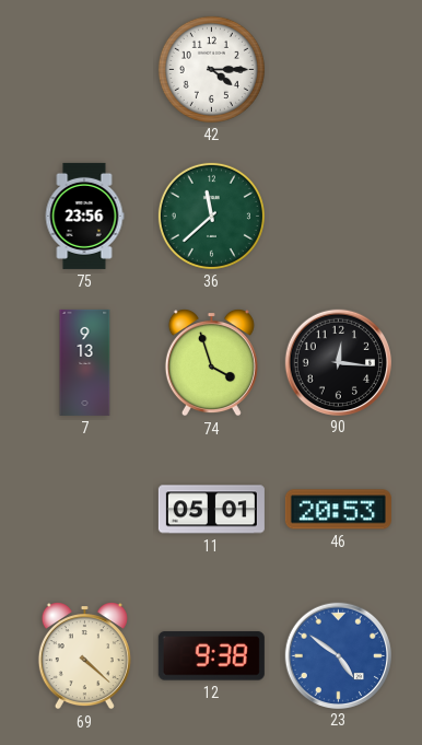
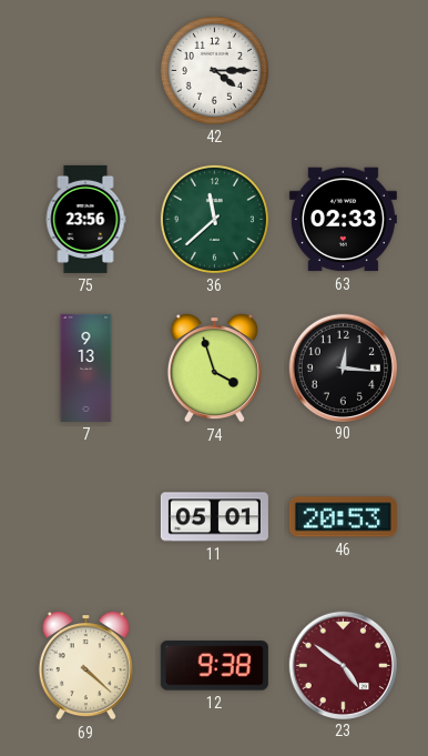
63: none -> 02:33 (343, 220)
23 dial: blue -> burgundy (343, 665)
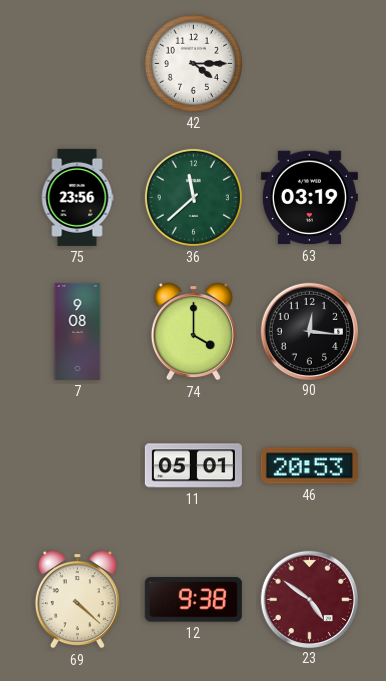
63: 02:33 -> 03:19 (309, 198)
7: 9:13 -> 9:08 (78, 331)
74: 3:57 -> 4:00 (193, 332)
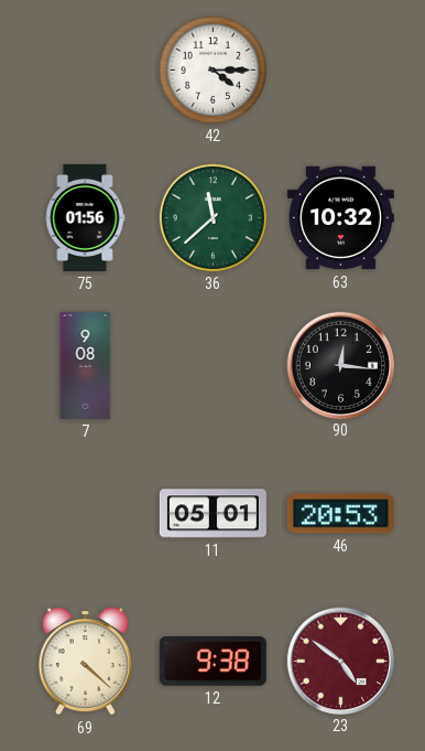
75: 23:56 -> 01:56 (85, 217)
63: 03:19 -> 10:32 (340, 218)
74: 4:00 -> none (193, 332)
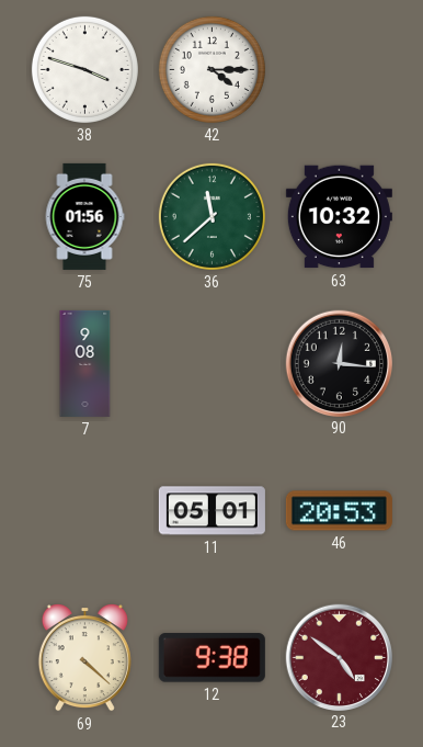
38: none -> 3:48 (84, 69)
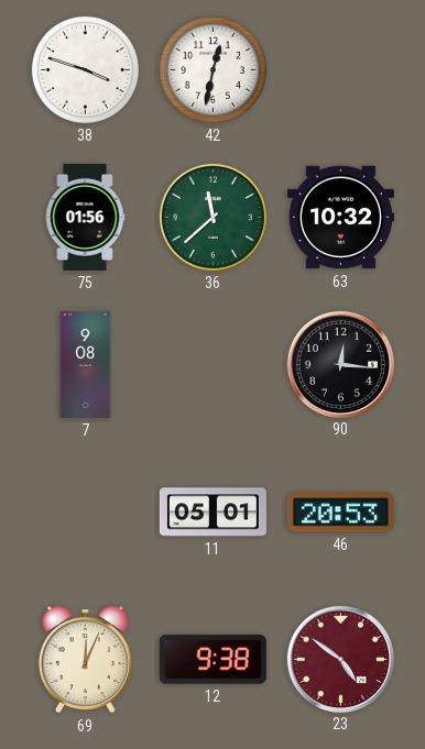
42: 4:15 -> 12:32 (212, 69)
69: 4:22 -> 12:04 (85, 660)
